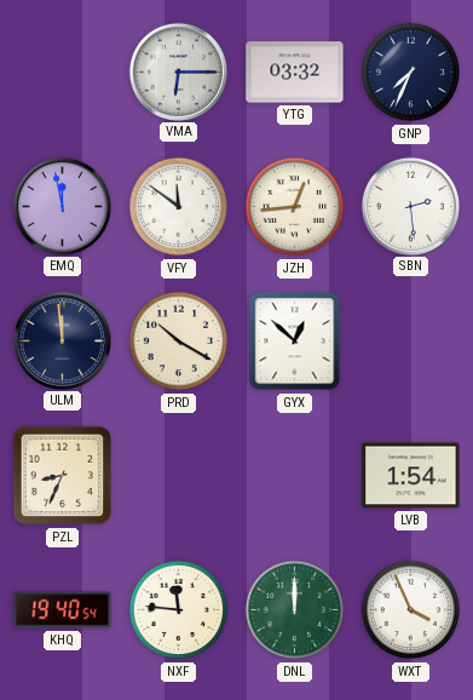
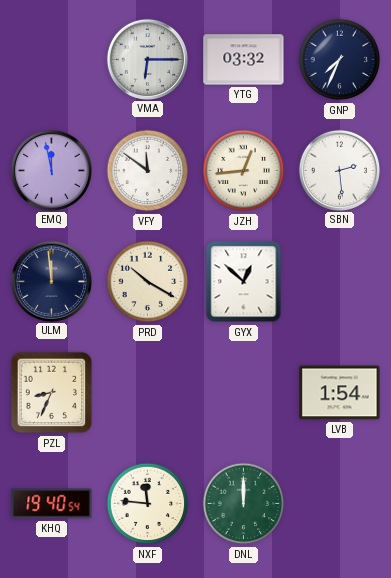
WXT: 3:56 -> none (411, 610)
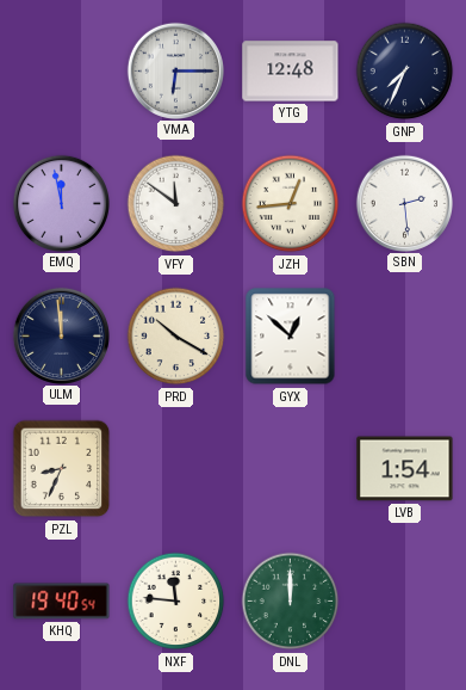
YTG: 03:32 -> 12:48 (291, 72)
